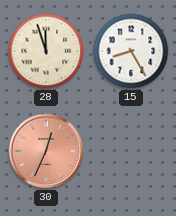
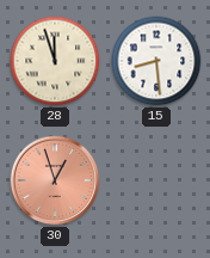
15: 8:25 -> 8:29 (156, 61)
30: 12:34 -> 12:57 (55, 180)
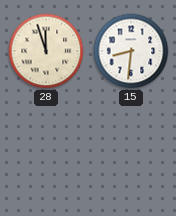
15: 8:29 -> 8:31 (131, 51)
30: 12:57 -> none (55, 180)
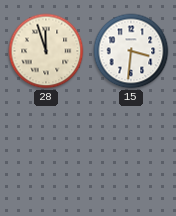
15: 8:31 -> 3:31 (131, 51)
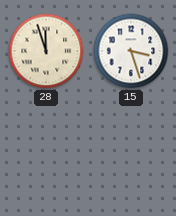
15: 3:31 -> 3:27 (131, 51)
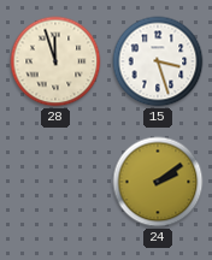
24: none -> 2:09 (158, 182)
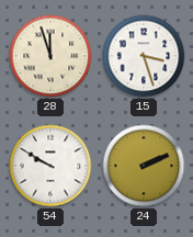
54: none -> 9:50 (50, 166)
24: 2:09 -> 2:11 (144, 166)
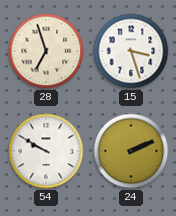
28: 11:57 -> 6:57 (46, 51)
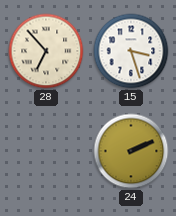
28: 6:57 -> 6:53 (46, 51)
54: 9:50 -> none (46, 151)
